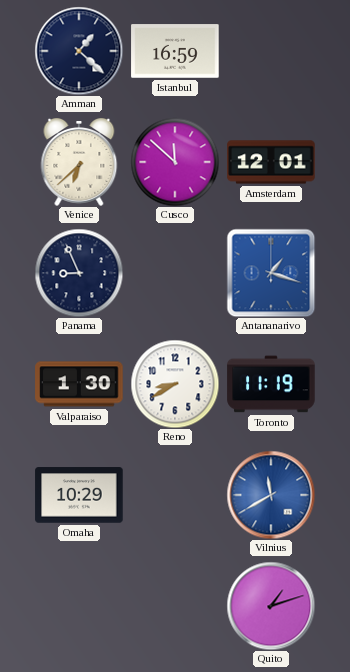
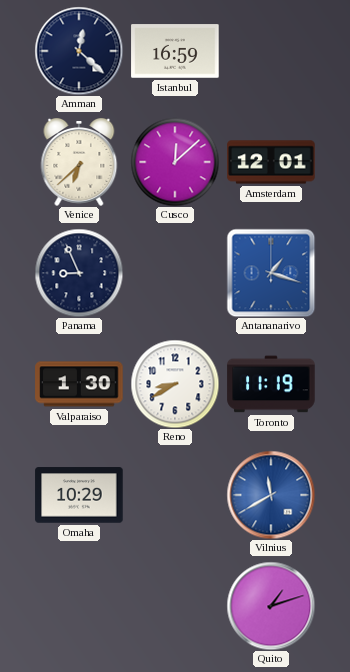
Amman: 1:22 -> 12:22 (79, 51)
Cusco: 11:52 -> 12:08 (175, 162)
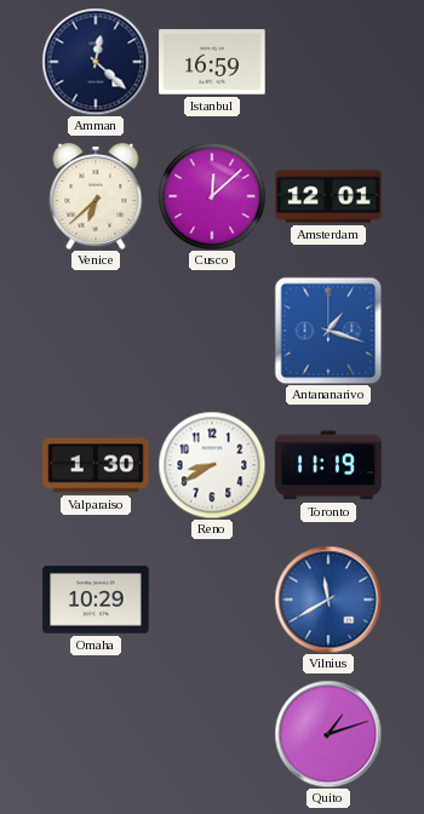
Panama: 8:56 -> none (79, 273)
